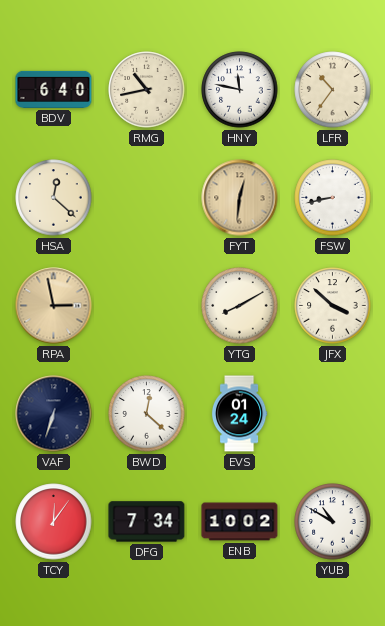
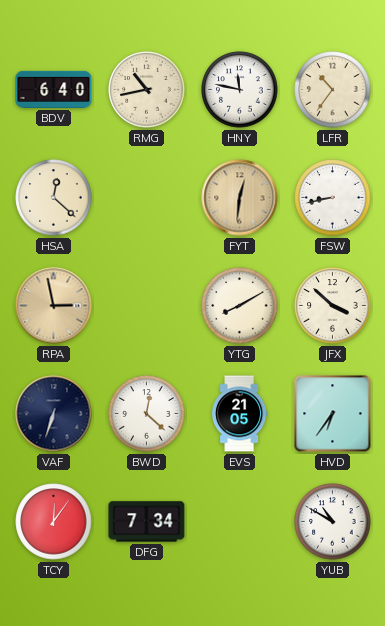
EVS: 01:24 -> 21:05 (239, 414)
HVD: none -> 6:36 (333, 414)
ENB: 10:02 -> none (240, 522)
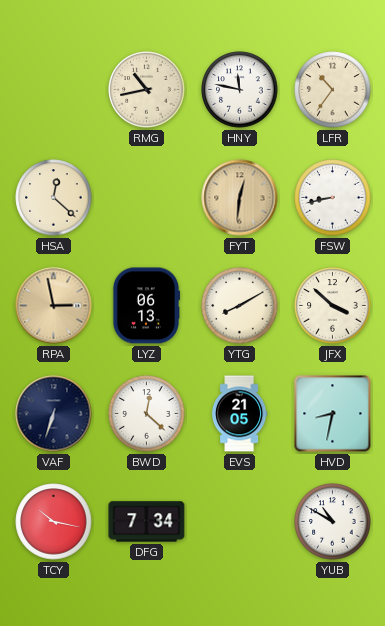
BDV: 6:40 -> none (54, 89)
LYZ: none -> 06:13 (146, 306)
HVD: 6:36 -> 8:32 (333, 414)
TCY: 12:06 -> 10:17 (54, 522)
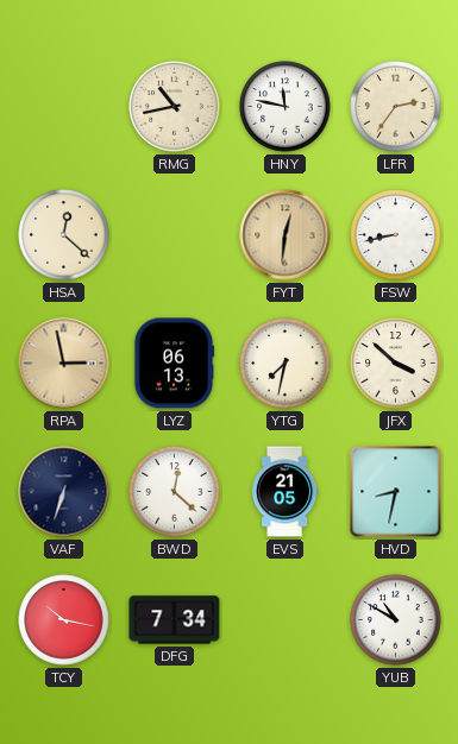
LFR: 10:36 -> 2:36 (396, 107)
YTG: 8:10 -> 7:32 (286, 364)
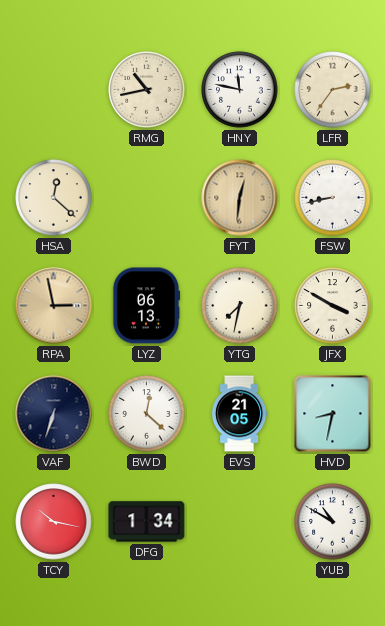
JFX: 3:52 -> 3:50 (333, 306)
DFG: 7:34 -> 1:34 (147, 522)
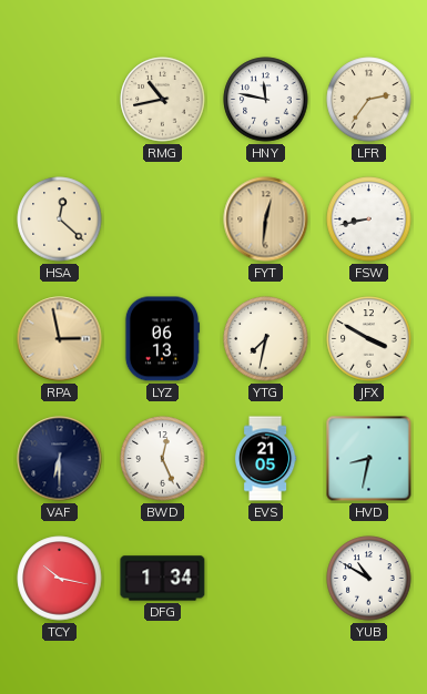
VAF: 6:33 -> 6:30 (60, 459)
BWD: 12:22 -> 12:26 (163, 459)
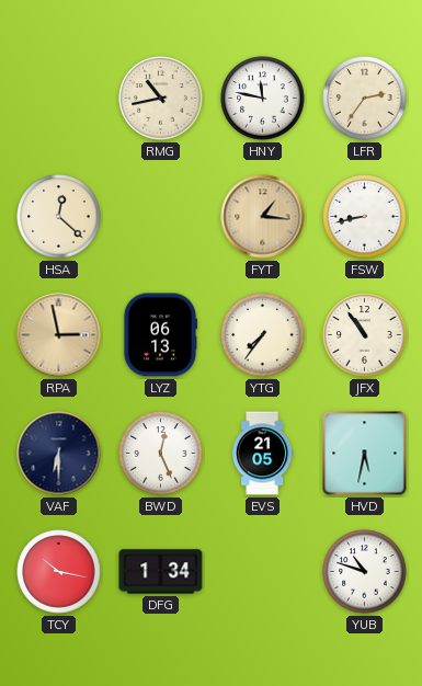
FYT: 12:31 -> 1:16 (263, 217)
YTG: 7:32 -> 7:36 (263, 335)
JFX: 3:50 -> 10:54 (365, 335)
HVD: 8:32 -> 5:32 (365, 454)
YUB: 10:50 -> 10:48 (365, 572)
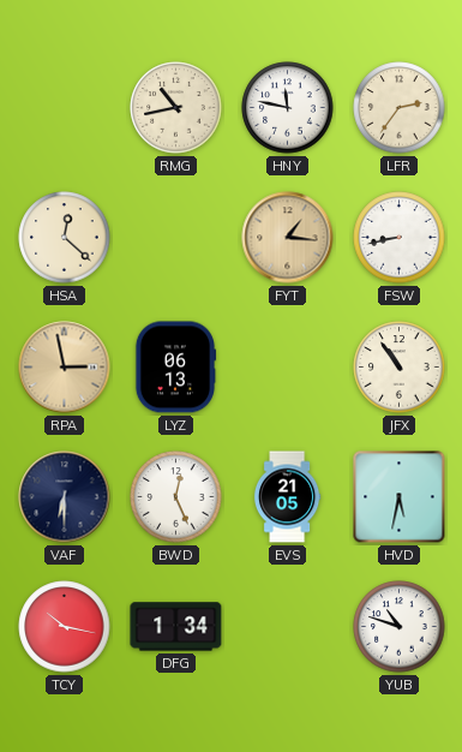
YTG: 7:36 -> none (263, 335)
